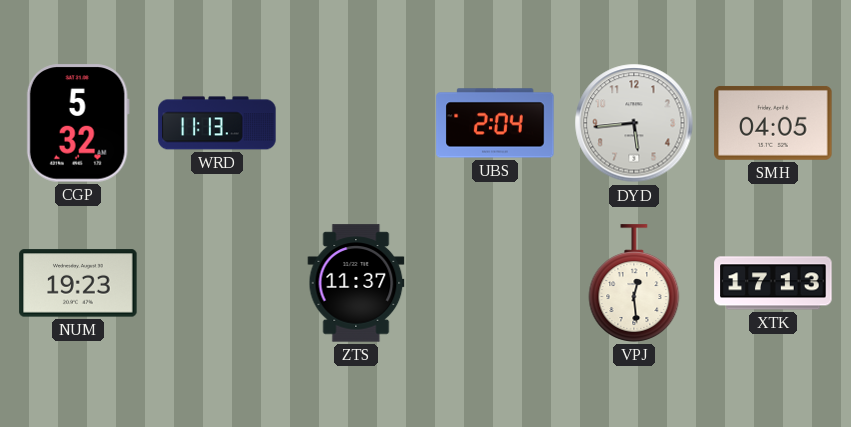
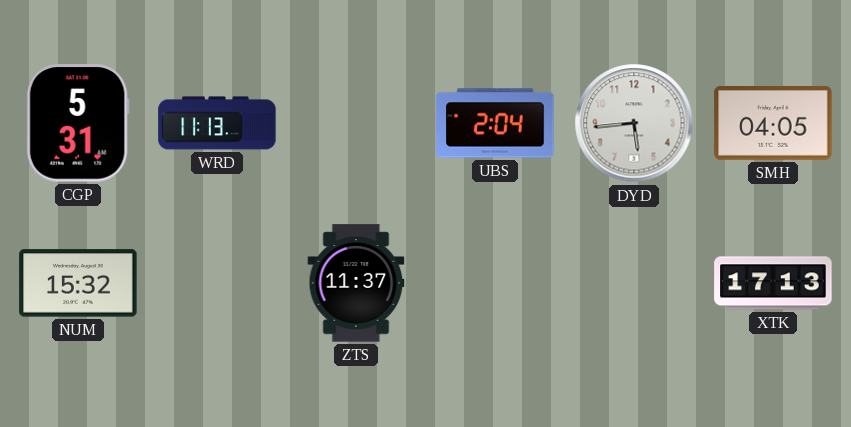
CGP: 5:32 -> 5:31 (78, 123)
NUM: 19:23 -> 15:32 (78, 283)
VPJ: 12:29 -> none (634, 283)
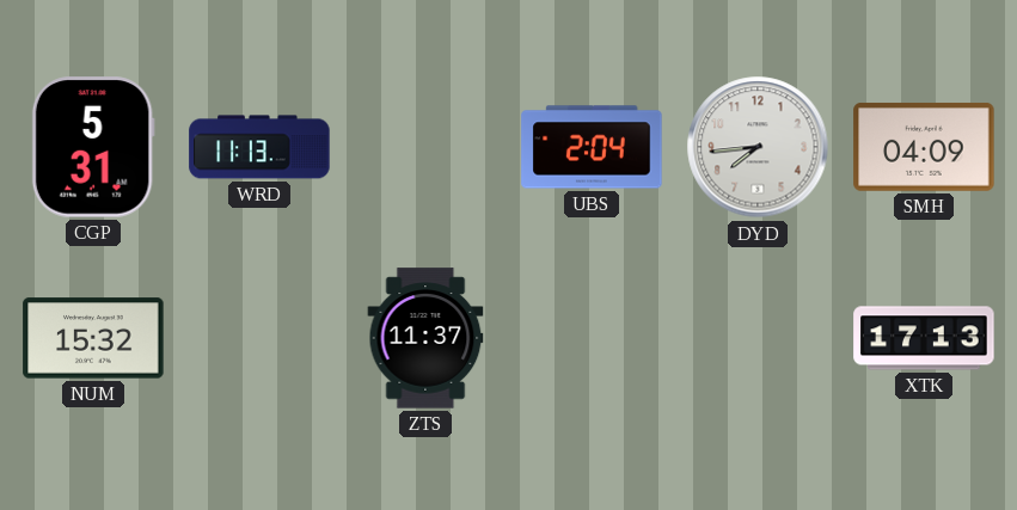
DYD: 5:44 -> 7:44 (758, 147)
SMH: 04:05 -> 04:09 (924, 147)
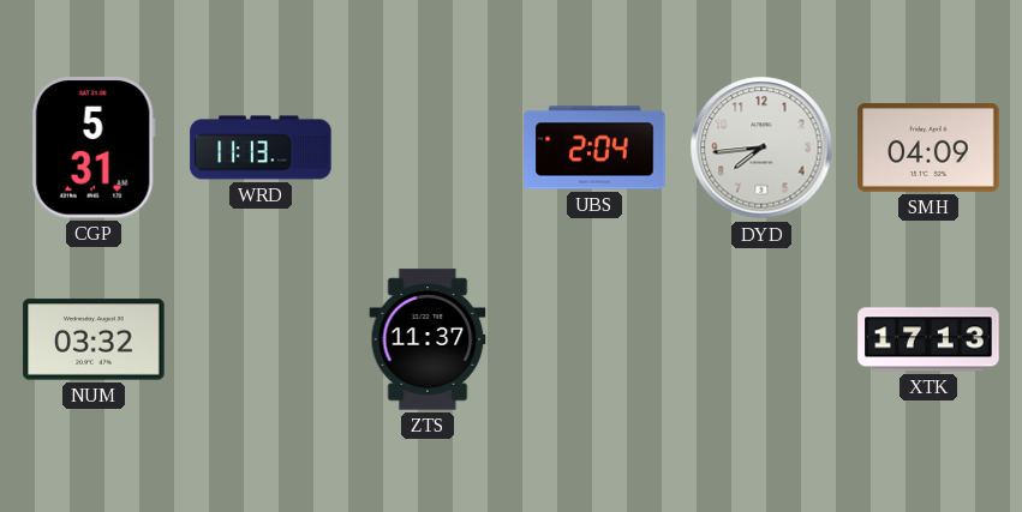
NUM: 15:32 -> 03:32 (94, 339)
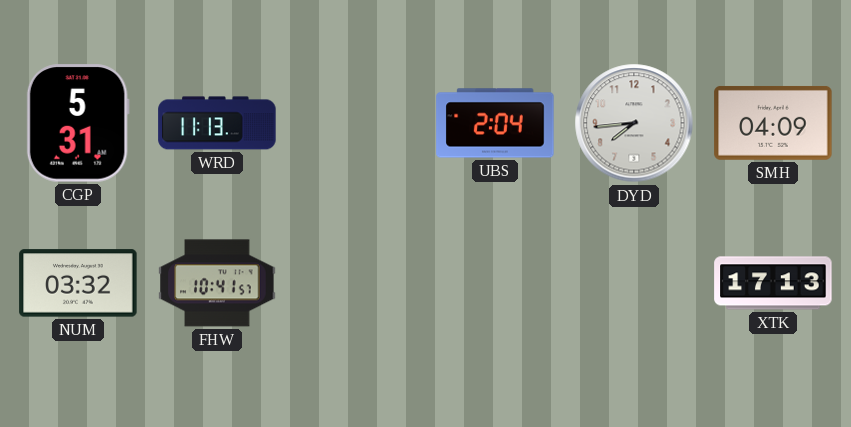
FHW: none -> 10:41 (217, 283)
ZTS: 11:37 -> none (428, 339)
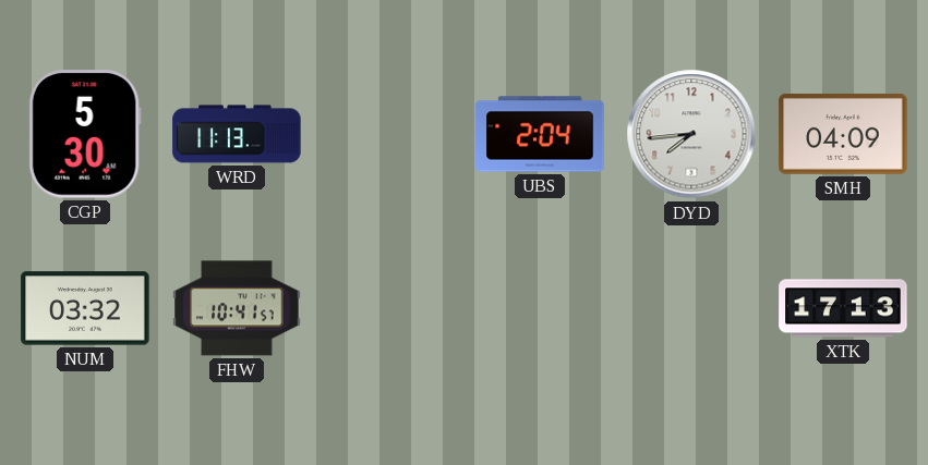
CGP: 5:31 -> 5:30 (85, 134)
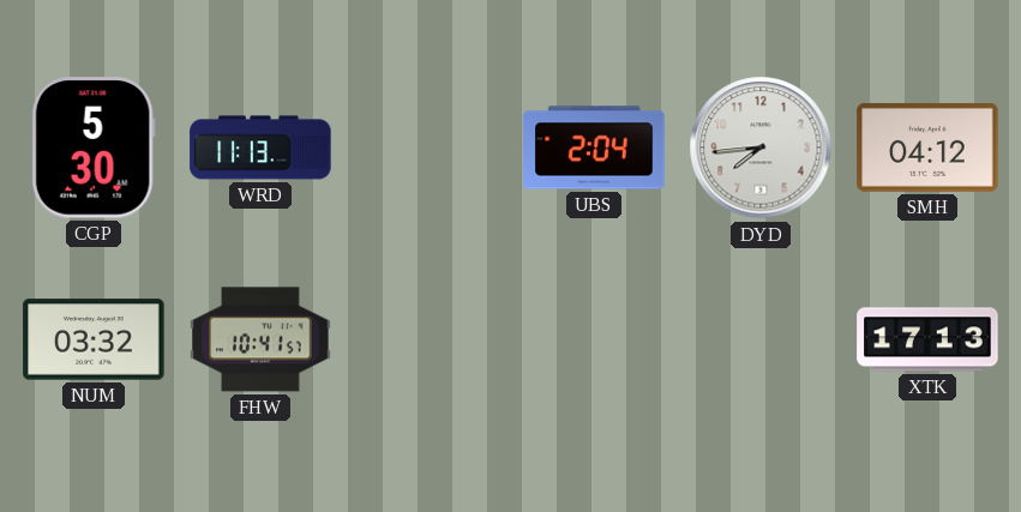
SMH: 04:09 -> 04:12 (927, 147)
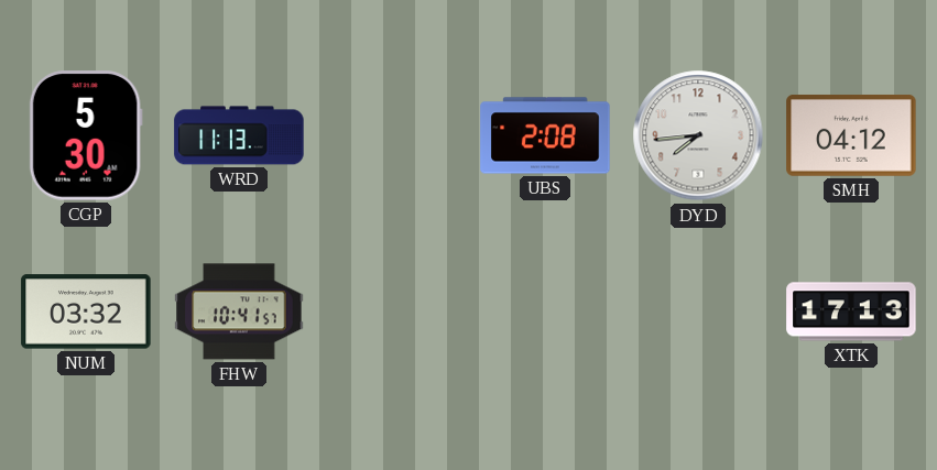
UBS: 2:04 -> 2:08 (545, 135)
